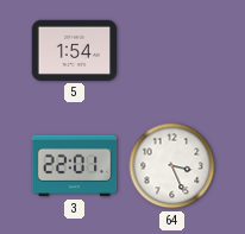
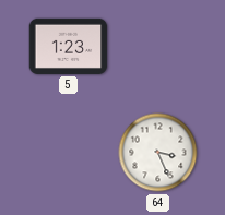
5: 1:54 -> 1:23 (69, 46)
3: 22:01 -> none (75, 166)
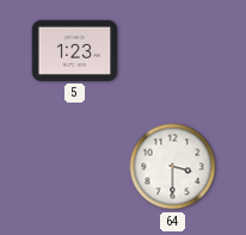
64: 3:26 -> 3:30 (173, 167)
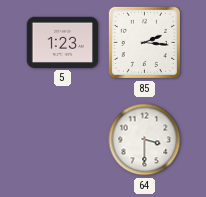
85: none -> 2:16 (144, 42)
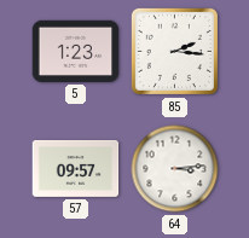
57: none -> 09:57 (76, 168)
64: 3:30 -> 3:14 (175, 169)
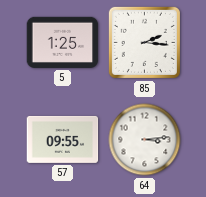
5: 1:23 -> 1:25 (63, 42)
57: 09:57 -> 09:55 (63, 139)
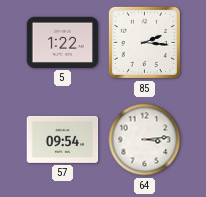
5: 1:25 -> 1:22 (63, 42)
57: 09:55 -> 09:54 (63, 139)
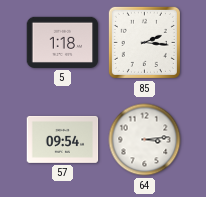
5: 1:22 -> 1:18 (63, 42)
